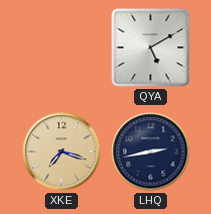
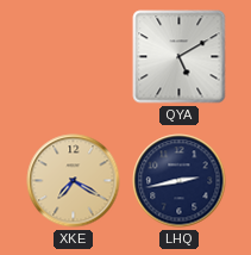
XKE: 7:18 -> 7:20 (74, 181)
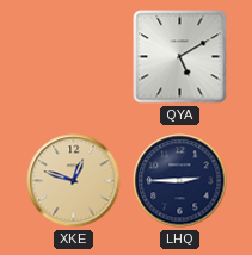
XKE: 7:20 -> 12:48 (74, 181)
LHQ: 2:43 -> 2:45 (180, 181)
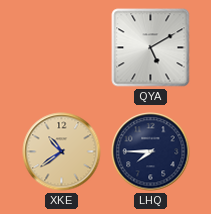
XKE: 12:48 -> 10:39 (62, 152)
LHQ: 2:45 -> 7:45 (151, 152)
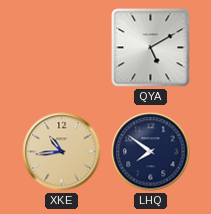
XKE: 10:39 -> 10:44 (62, 152)
LHQ: 7:45 -> 7:51 (151, 152)
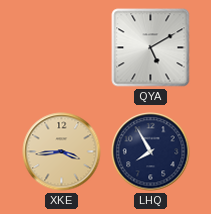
XKE: 10:44 -> 3:44 (62, 152)
LHQ: 7:51 -> 7:55 (151, 152)
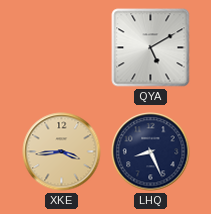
LHQ: 7:55 -> 8:26 (151, 152)
